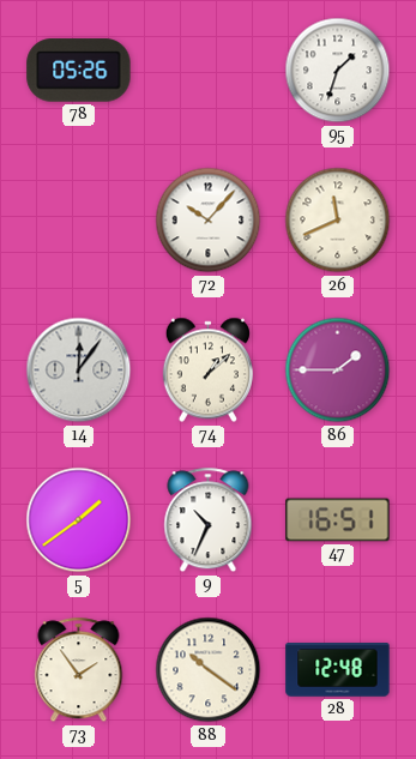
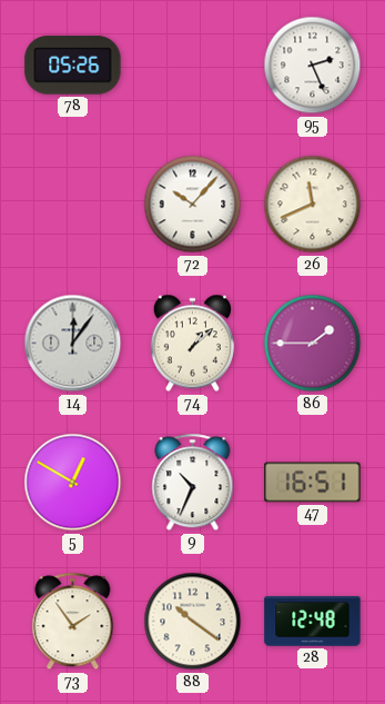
95: 1:33 -> 2:26 (313, 66)
5: 1:39 -> 12:50 (73, 483)
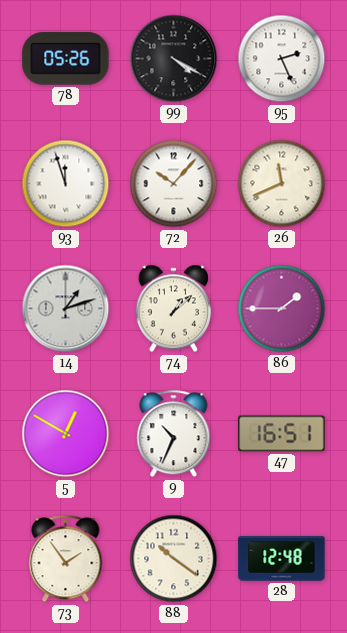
99: none -> 4:20 (174, 59)
93: none -> 11:57 (66, 184)
14: 12:06 -> 1:12 (66, 309)
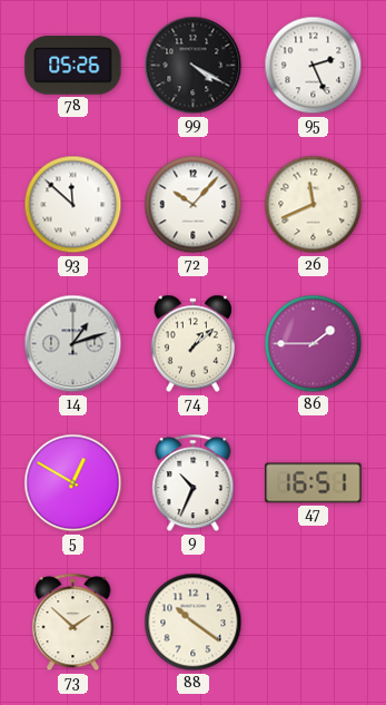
93: 11:57 -> 11:52 (73, 205)
73: 1:54 -> 1:52 (73, 623)
28: 12:48 -> none (282, 559)
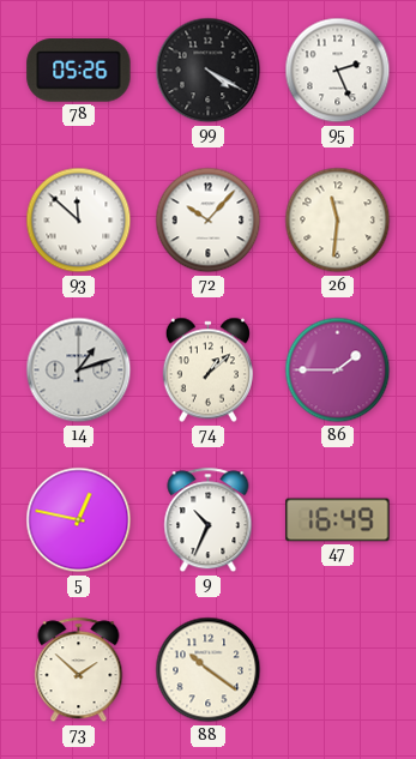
26: 11:41 -> 11:31 (338, 221)
5: 12:50 -> 12:47 (79, 520)
47: 16:51 -> 16:49 (338, 520)
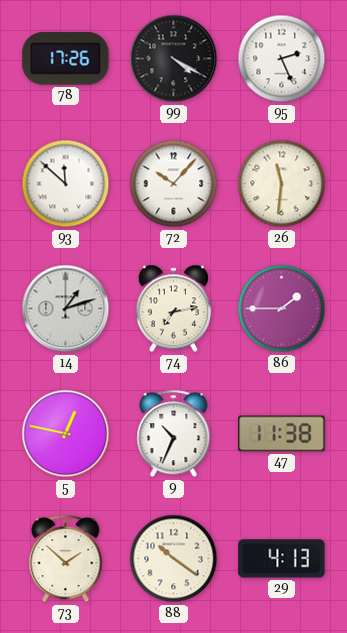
78: 05:26 -> 17:26 (66, 59)
74: 1:08 -> 7:13 (173, 309)
47: 16:49 -> 11:38 (282, 434)
29: none -> 4:13 (282, 559)
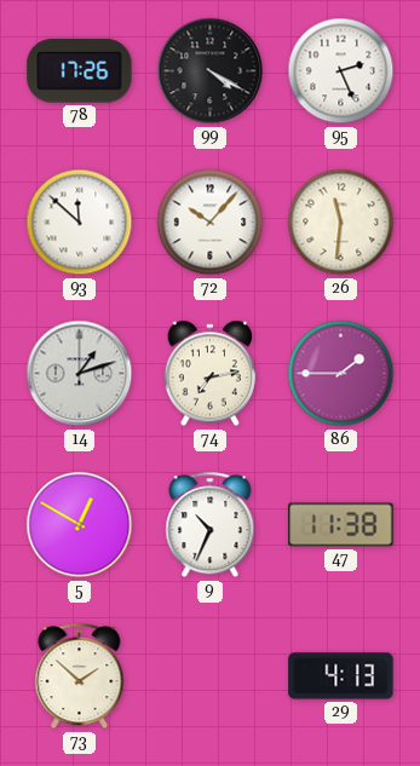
5: 12:47 -> 12:50 (80, 525)
88: 10:21 -> none (174, 559)
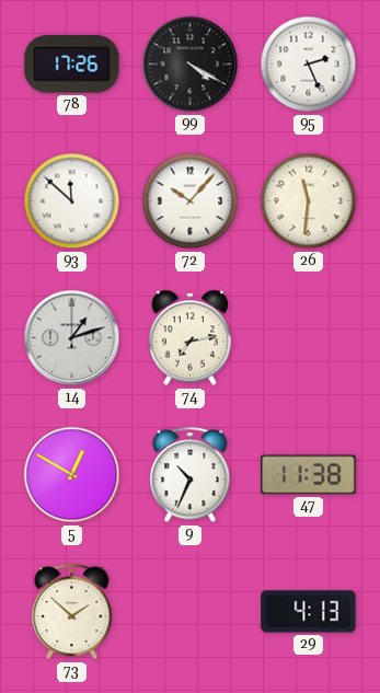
86: 1:45 -> none (341, 374)
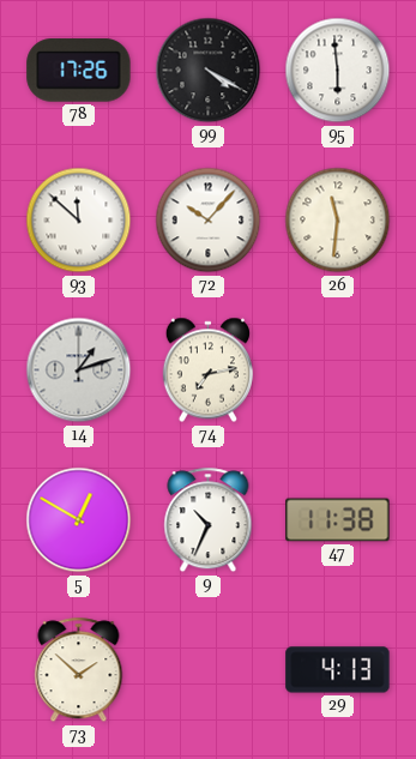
95: 2:26 -> 5:59 (338, 71)
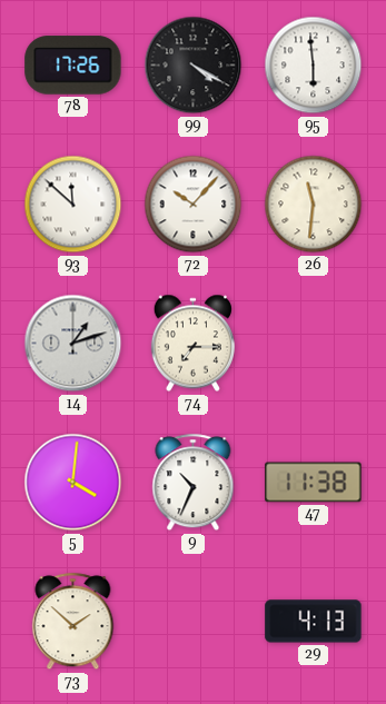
74: 7:13 -> 7:15 (192, 344)
5: 12:50 -> 4:01 (73, 483)
